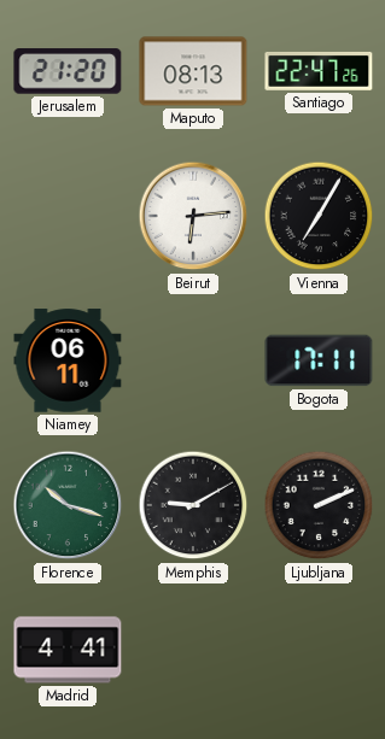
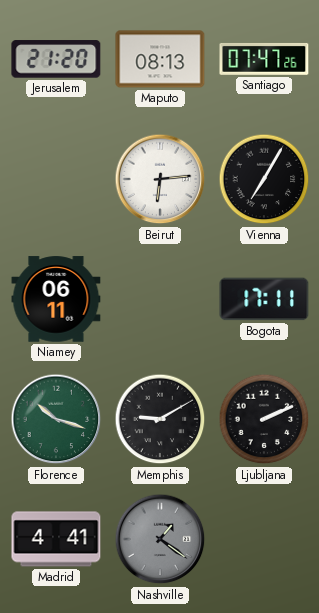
Santiago: 22:47 -> 07:47 (264, 59)
Nashville: none -> 1:21 (160, 539)
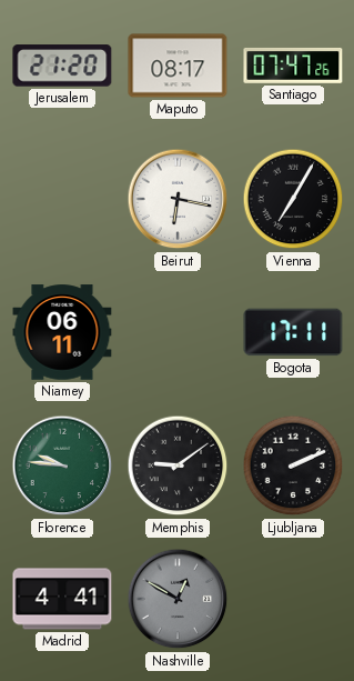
Maputo: 08:13 -> 08:17 (178, 66)
Beirut: 6:14 -> 6:17 (178, 199)
Florence: 10:18 -> 9:46 (62, 465)
Memphis: 9:10 -> 9:09 (178, 465)
Nashville: 1:21 -> 12:50 (178, 599)
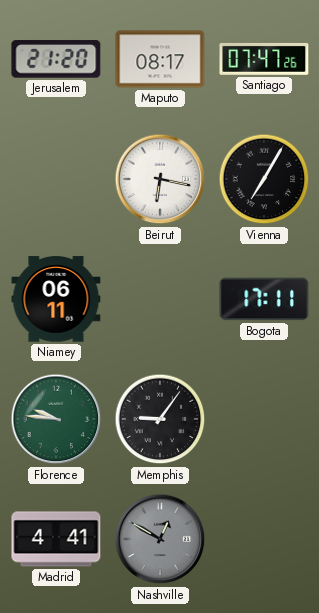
Memphis: 9:09 -> 9:06 (160, 419)
Ljubljana: 2:11 -> none (293, 465)
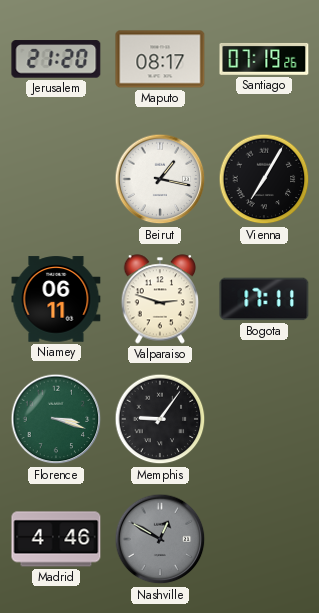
Santiago: 07:47 -> 07:19 (264, 59)
Beirut: 6:17 -> 1:17 (160, 179)
Valparaiso: none -> 2:48 (160, 299)
Florence: 9:46 -> 3:18 (56, 419)
Madrid: 4:41 -> 4:46 (56, 539)
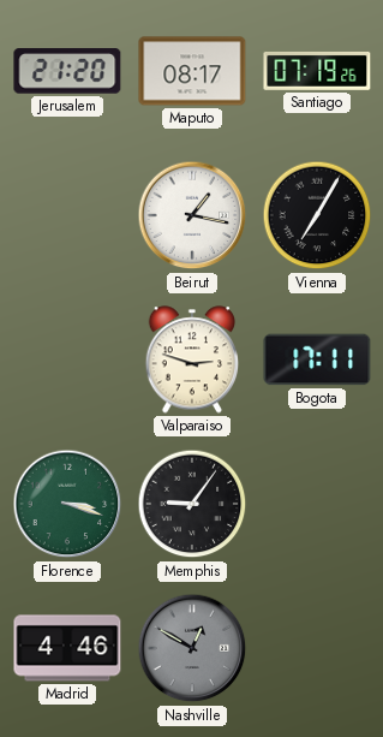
Niamey: 06:11 -> none (56, 299)
